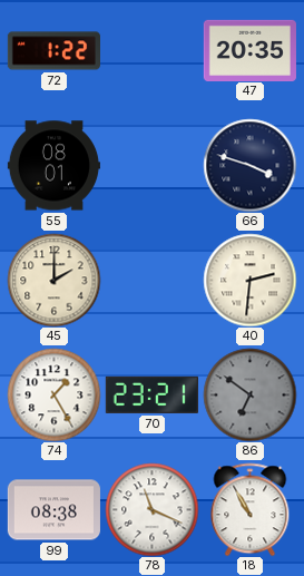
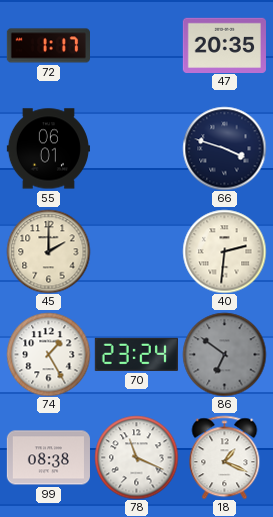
72: 1:22 -> 1:17 (48, 46)
55: 08:01 -> 06:01 (48, 149)
70: 23:21 -> 23:24 (136, 354)
18: 10:55 -> 1:19 (225, 457)
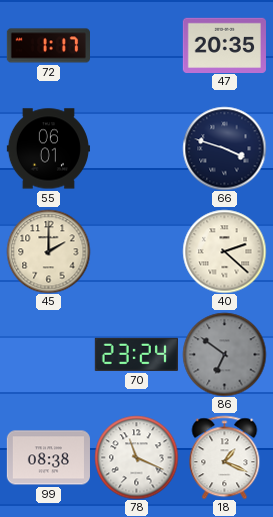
40: 2:31 -> 2:22 (224, 251)
74: 1:25 -> none (48, 354)
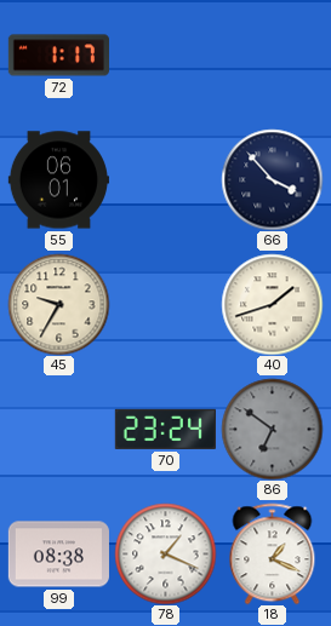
47: 20:35 -> none (224, 45)
66: 3:48 -> 3:53 (272, 179)
45: 2:00 -> 9:35 (58, 304)
40: 2:22 -> 1:42 (272, 304)
78: 11:19 -> 1:19 (165, 553)
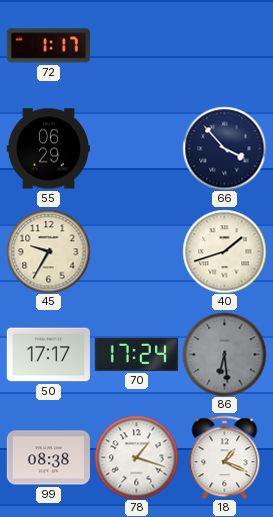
55: 06:01 -> 06:29 (48, 149)
50: none -> 17:17 (48, 355)
70: 23:24 -> 17:24 (136, 354)
86: 6:51 -> 6:29 (224, 354)
78: 1:19 -> 1:18 (136, 457)
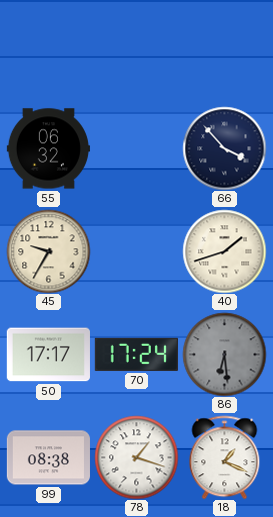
72: 1:17 -> none (48, 46)
55: 06:29 -> 06:32 (48, 149)
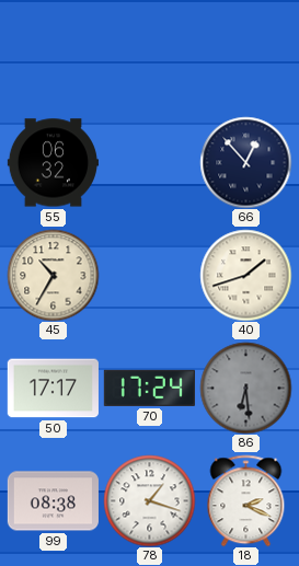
66: 3:53 -> 12:53 (245, 162)
45: 9:35 -> 10:35 (53, 275)
18: 1:19 -> 2:19 (246, 500)
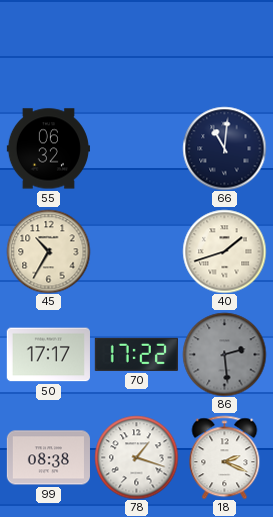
66: 12:53 -> 11:01 (224, 148)
70: 17:24 -> 17:22 (136, 354)
86: 6:29 -> 2:29 (224, 354)
